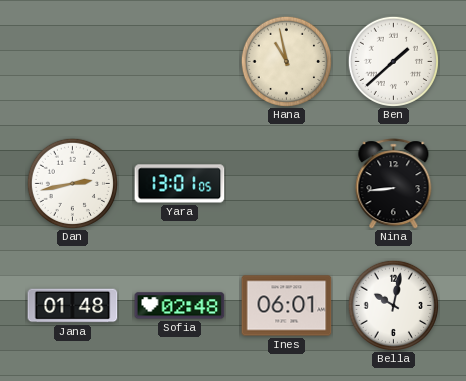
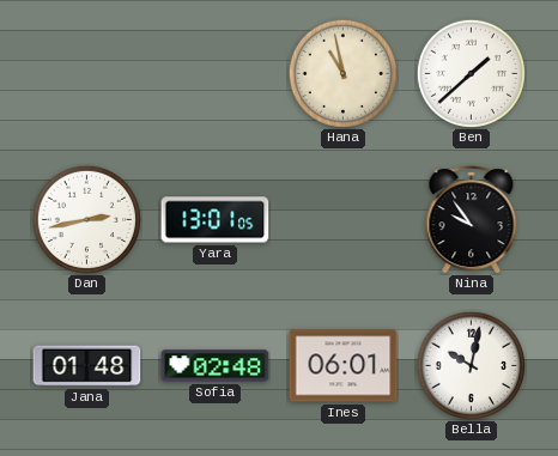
Nina: 8:44 -> 9:54 (472, 220)
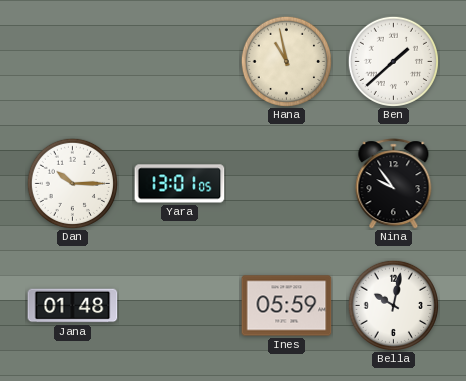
Dan: 2:43 -> 10:15 (72, 183)
Sofia: 02:48 -> none (216, 366)
Ines: 06:01 -> 05:59 (287, 306)
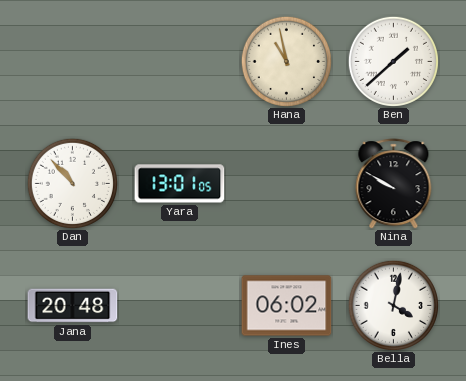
Dan: 10:15 -> 10:53 (72, 183)
Nina: 9:54 -> 9:50 (394, 184)
Jana: 01:48 -> 20:48 (73, 306)
Ines: 05:59 -> 06:02 (287, 306)
Bella: 10:02 -> 4:02 (393, 305)
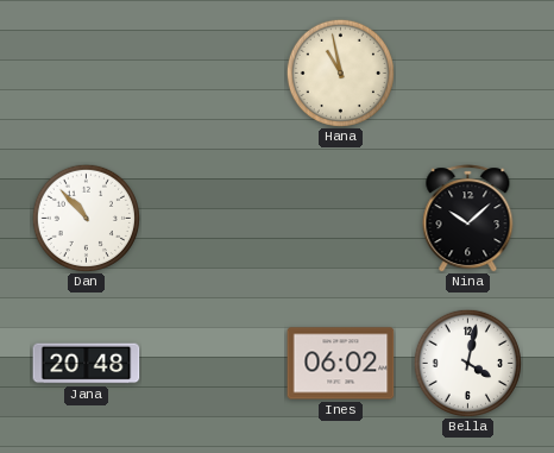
Ben: 1:38 -> none (393, 61)
Yara: 13:01 -> none (180, 184)
Nina: 9:50 -> 10:08 (468, 219)
